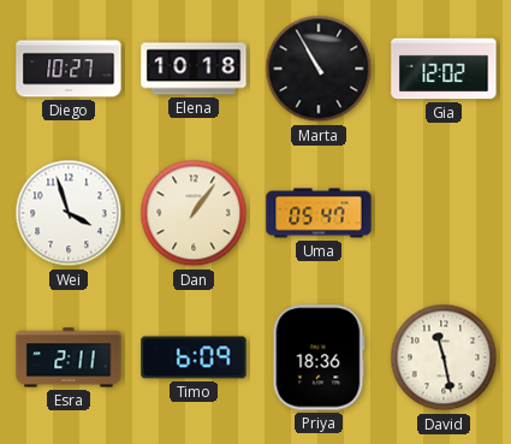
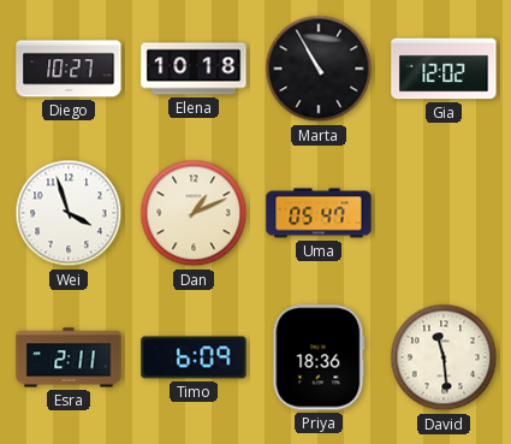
Dan: 1:06 -> 1:11 (194, 213)
David: 11:28 -> 11:29 (444, 357)
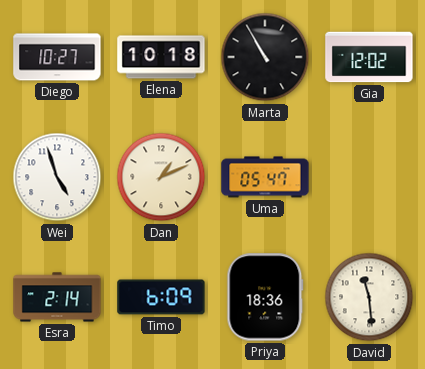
Wei: 3:57 -> 4:57 (57, 177)
Esra: 2:11 -> 2:14 (57, 297)
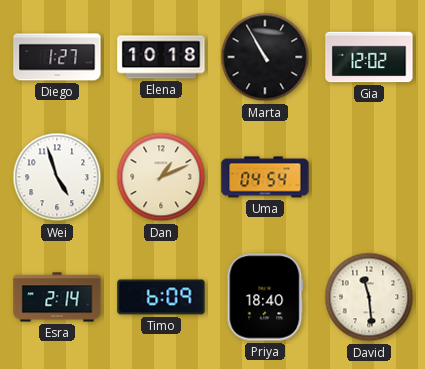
Diego: 10:27 -> 1:27 (57, 57)
Uma: 05:47 -> 04:54 (265, 177)
Priya: 18:36 -> 18:40 (265, 297)
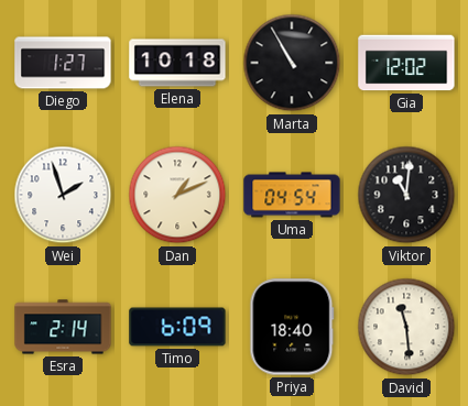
Wei: 4:57 -> 1:57 (63, 195)
Viktor: none -> 11:01 (406, 195)
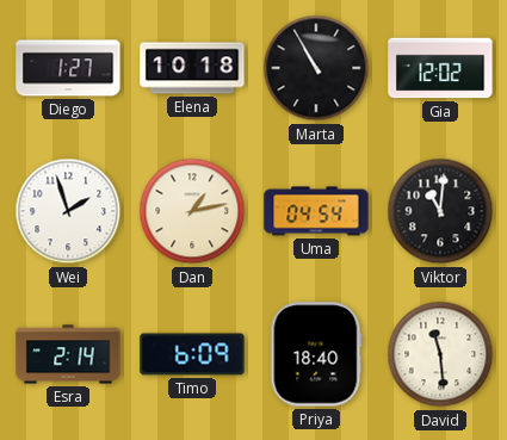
Dan: 1:11 -> 1:13 (192, 211)
